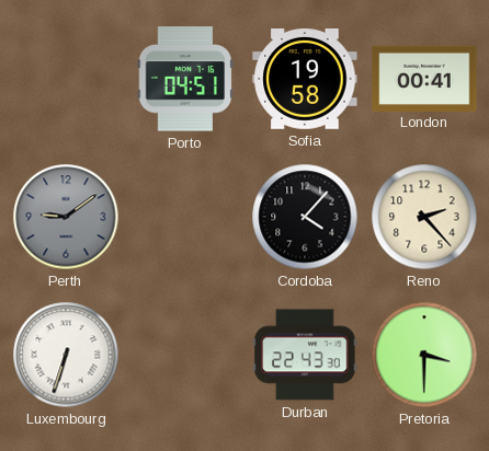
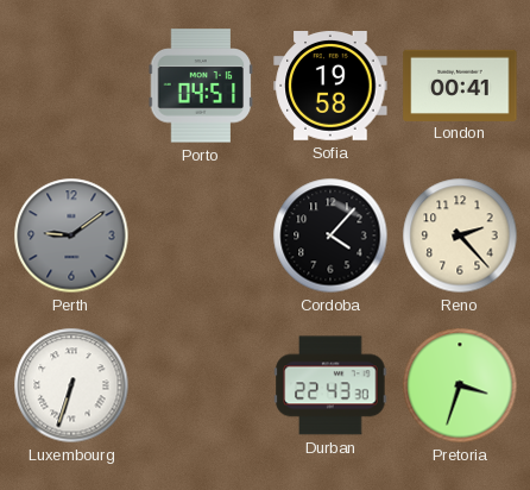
Pretoria: 3:30 -> 3:33 (460, 385)
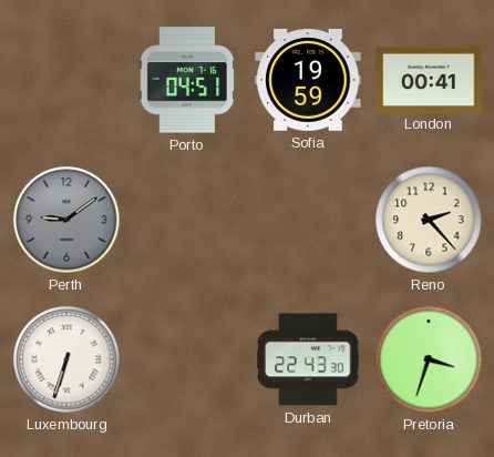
Sofia: 19:58 -> 19:59 (308, 81)
Cordoba: 4:07 -> none (330, 235)
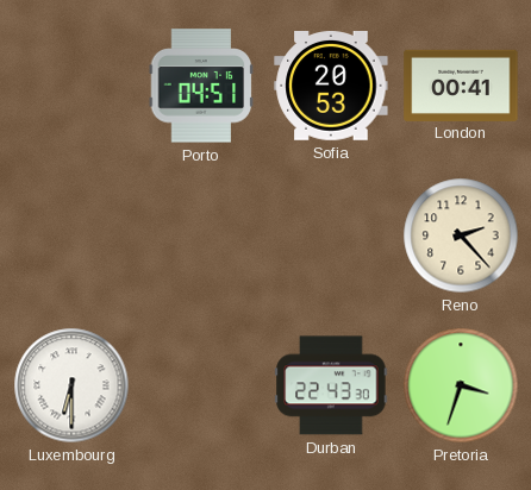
Sofia: 19:59 -> 20:53 (331, 87)
Perth: 9:09 -> none (66, 220)
Luxembourg: 6:33 -> 6:30 (71, 385)
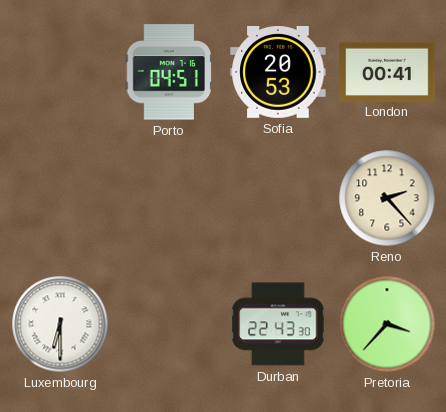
Pretoria: 3:33 -> 3:37 (387, 324)
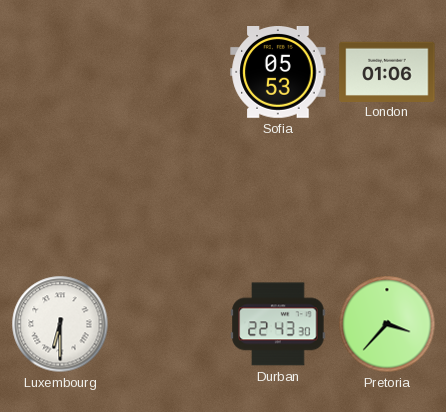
Porto: 04:51 -> none (169, 72)
Sofia: 20:53 -> 05:53 (278, 73)
London: 00:41 -> 01:06 (387, 71)
Reno: 2:23 -> none (387, 198)
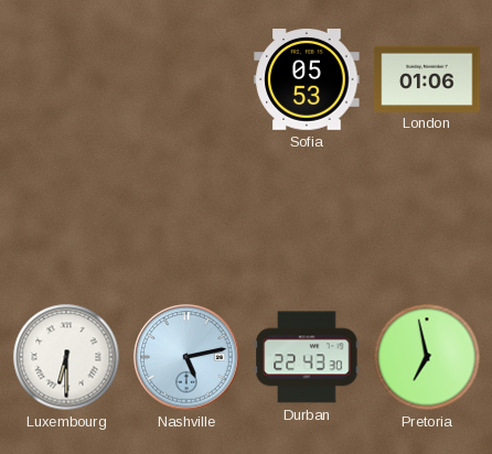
Nashville: none -> 5:13 (186, 357)
Pretoria: 3:37 -> 6:58 (427, 357)
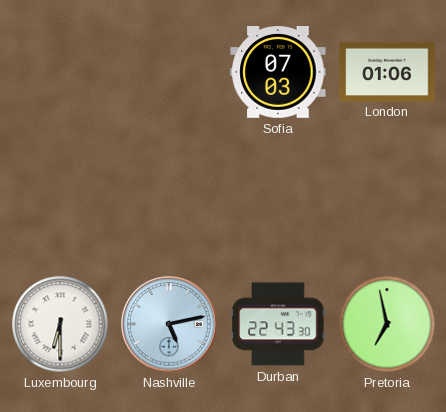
Sofia: 05:53 -> 07:03 (278, 73)
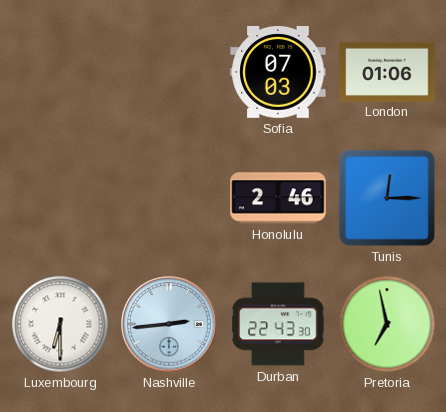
Honolulu: none -> 2:46 (278, 198)
Tunis: none -> 12:15 (387, 198)
Nashville: 5:13 -> 2:44 (169, 324)
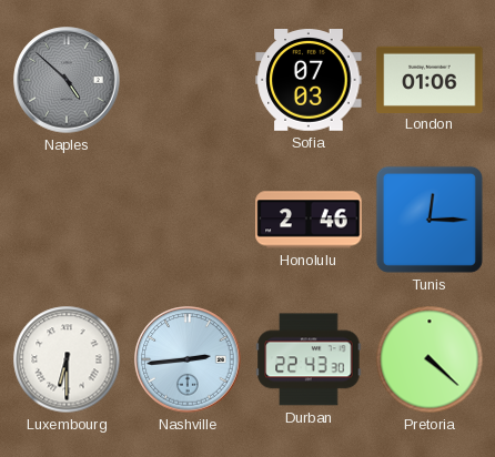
Naples: none -> 4:52 (67, 80)
Pretoria: 6:58 -> 4:22 (430, 359)
